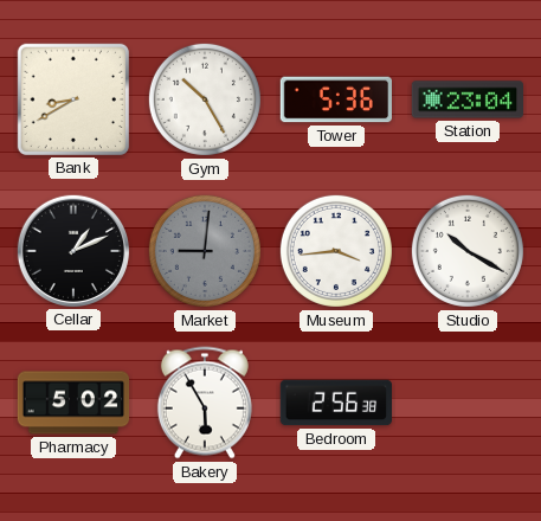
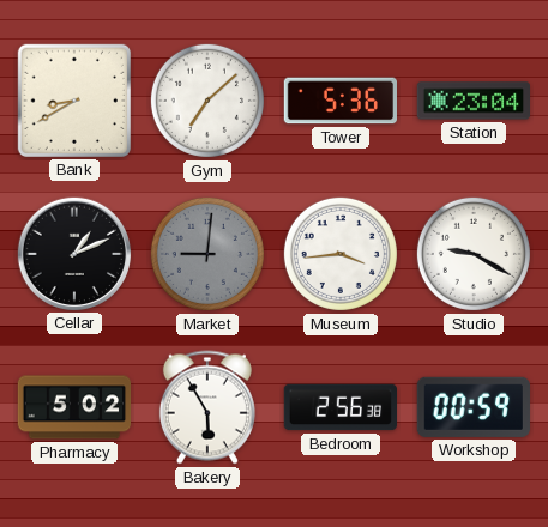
Gym: 10:25 -> 7:08 (207, 101)
Studio: 10:20 -> 9:20 (474, 254)
Workshop: none -> 00:59 (474, 407)
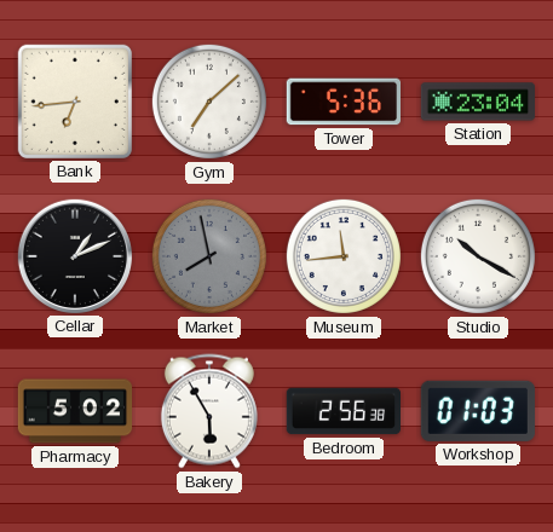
Bank: 8:40 -> 6:44 (74, 100)
Market: 9:01 -> 7:58 (209, 256)
Museum: 3:44 -> 11:44 (344, 256)
Studio: 9:20 -> 10:20 (478, 256)
Workshop: 00:59 -> 01:03 (478, 411)
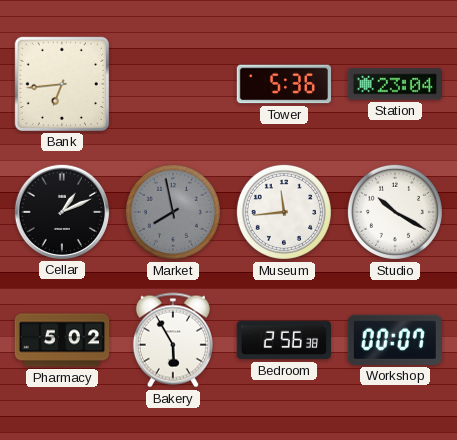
Gym: 7:08 -> none (209, 102)
Workshop: 01:03 -> 00:07 (395, 340)
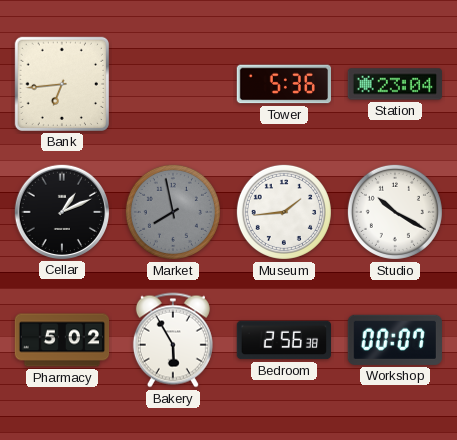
Museum: 11:44 -> 1:44 (284, 212)
